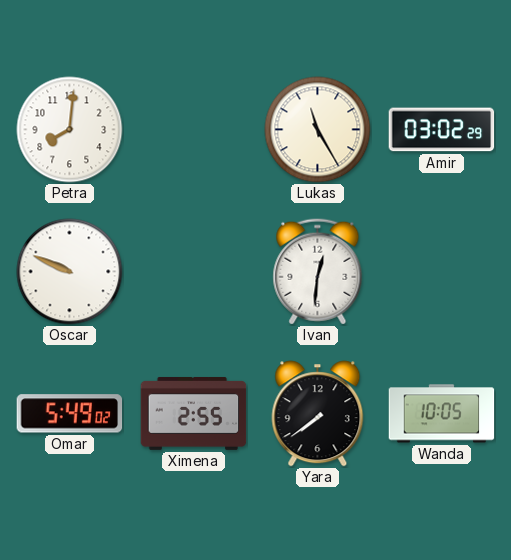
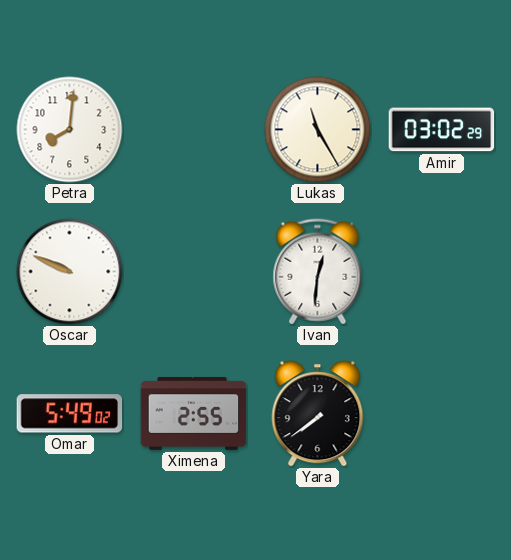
Wanda: 10:05 -> none (442, 414)
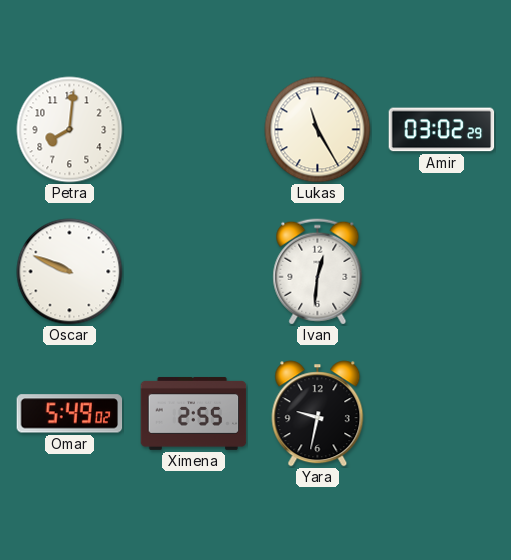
Yara: 7:39 -> 9:32 (318, 414)
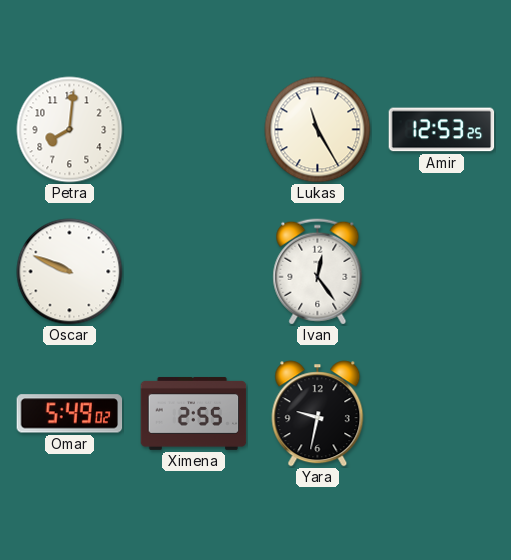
Amir: 03:02 -> 12:53 (442, 130)
Ivan: 12:31 -> 12:24 (318, 272)
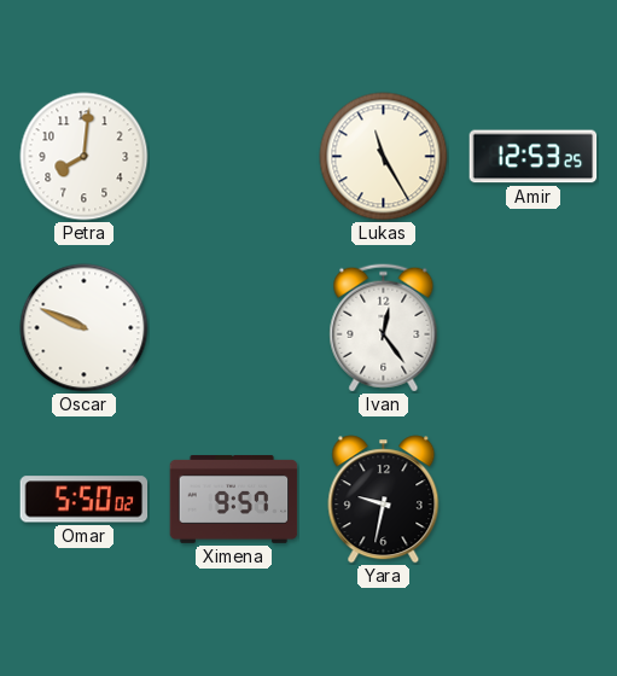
Omar: 5:49 -> 5:50 (85, 500)
Ximena: 2:55 -> 9:57 (234, 499)
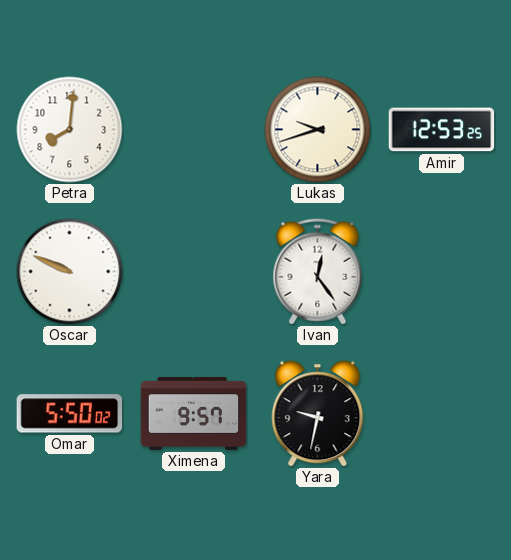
Lukas: 11:25 -> 9:42 (318, 130)
